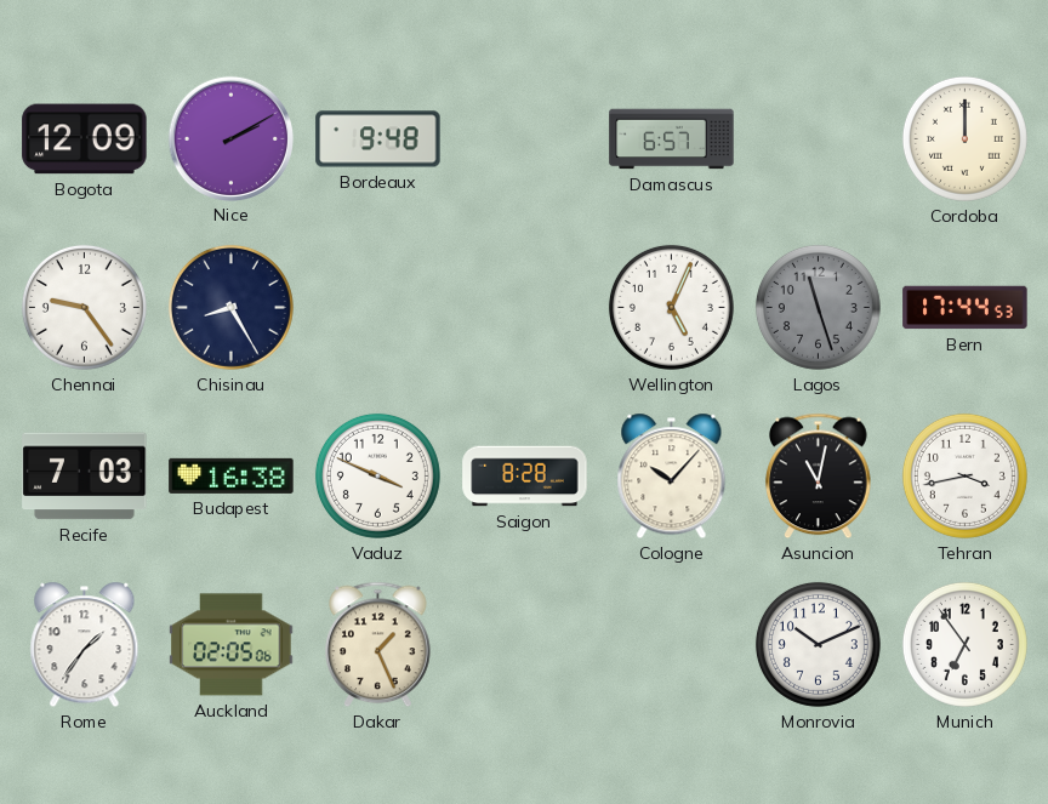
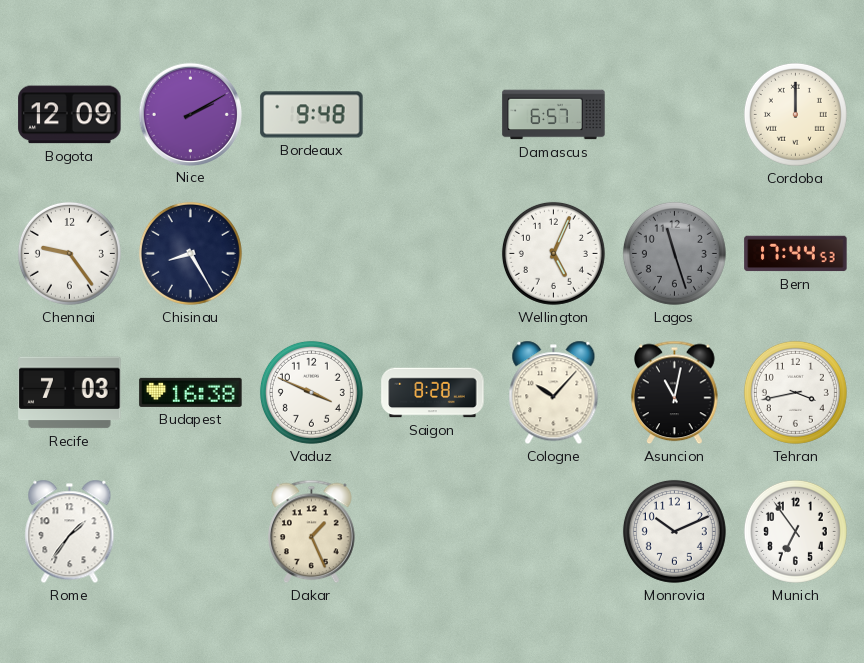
Auckland: 02:05 -> none (232, 645)
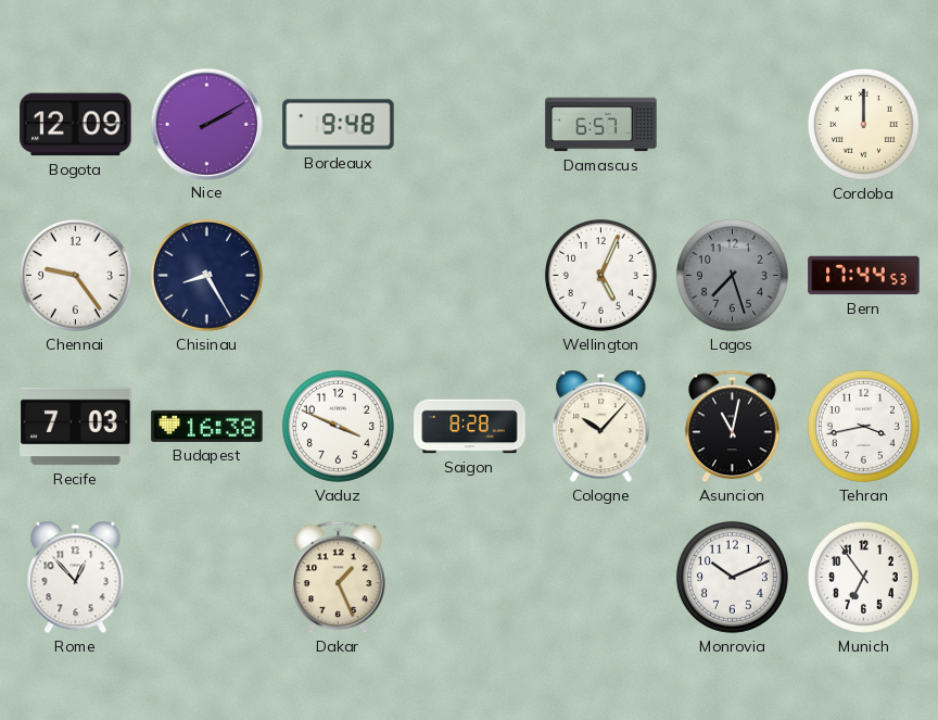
Lagos: 11:27 -> 7:27 (732, 275)
Rome: 1:36 -> 12:53 (76, 578)
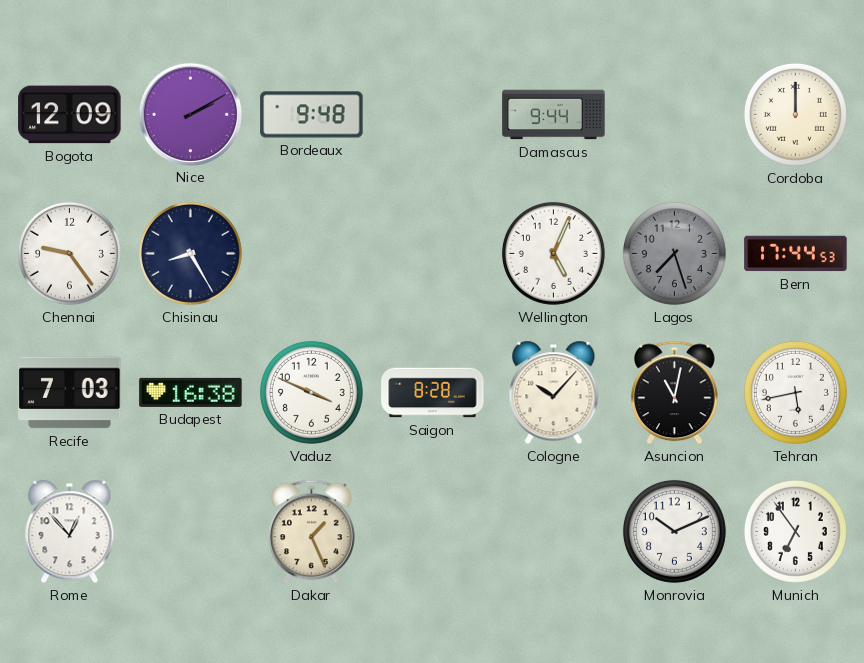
Damascus: 6:57 -> 9:44 (554, 115)
Tehran: 3:43 -> 5:43 (795, 392)
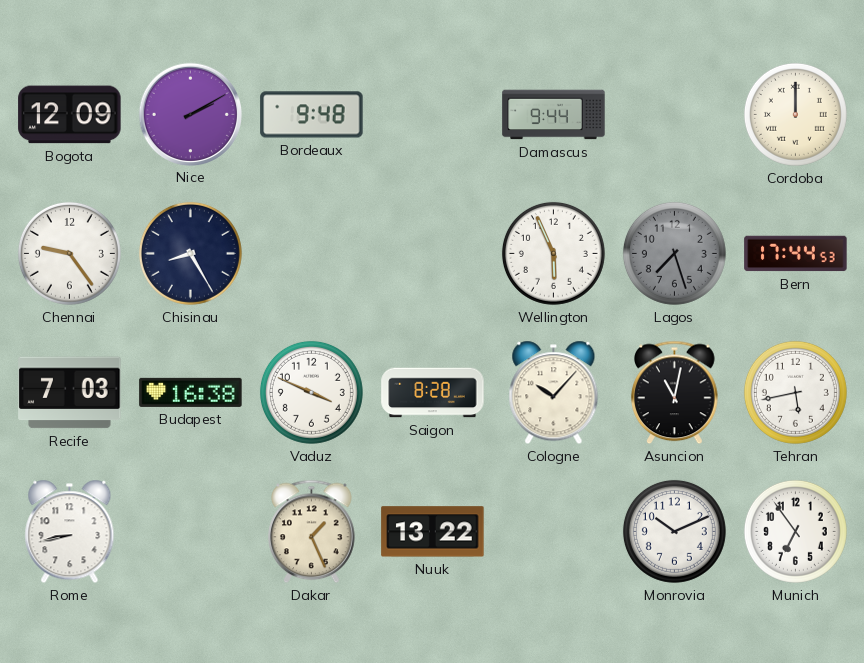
Wellington: 5:04 -> 5:56 (553, 253)
Rome: 12:53 -> 8:43 (70, 532)
Nuuk: none -> 13:22 (433, 532)
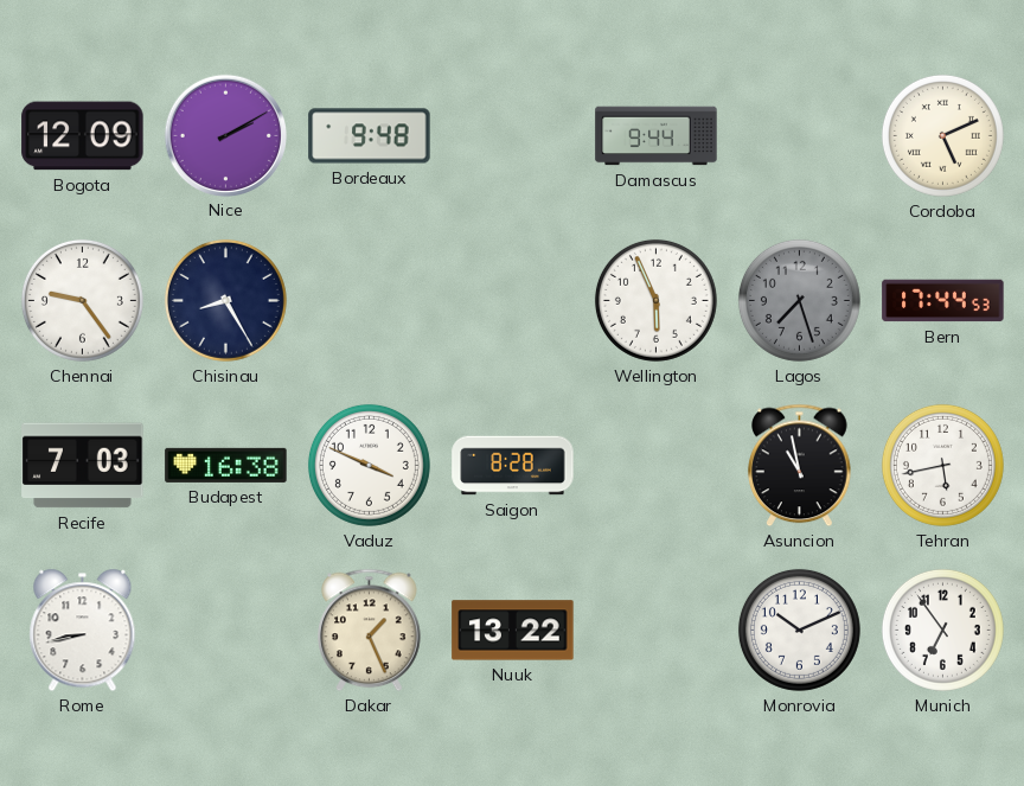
Cordoba: 12:00 -> 5:11 (942, 135)
Cologne: 10:07 -> none (554, 393)
Asuncion: 11:02 -> 10:58 (800, 466)
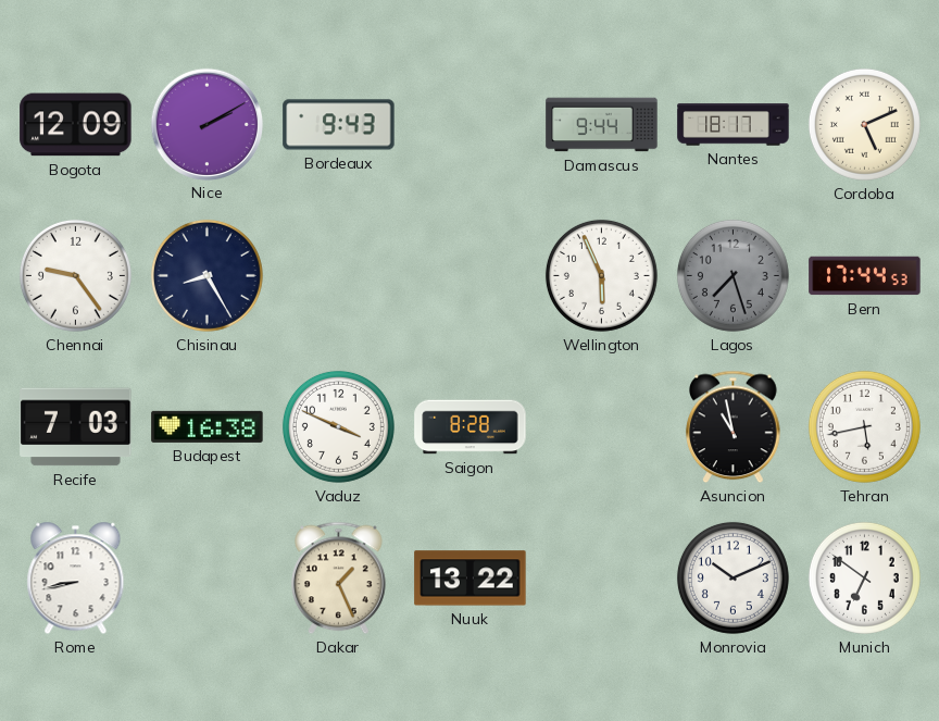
Bordeaux: 9:48 -> 9:43 (339, 125)
Nantes: none -> 18:17 (734, 125)
Munich: 6:54 -> 6:51 (864, 577)
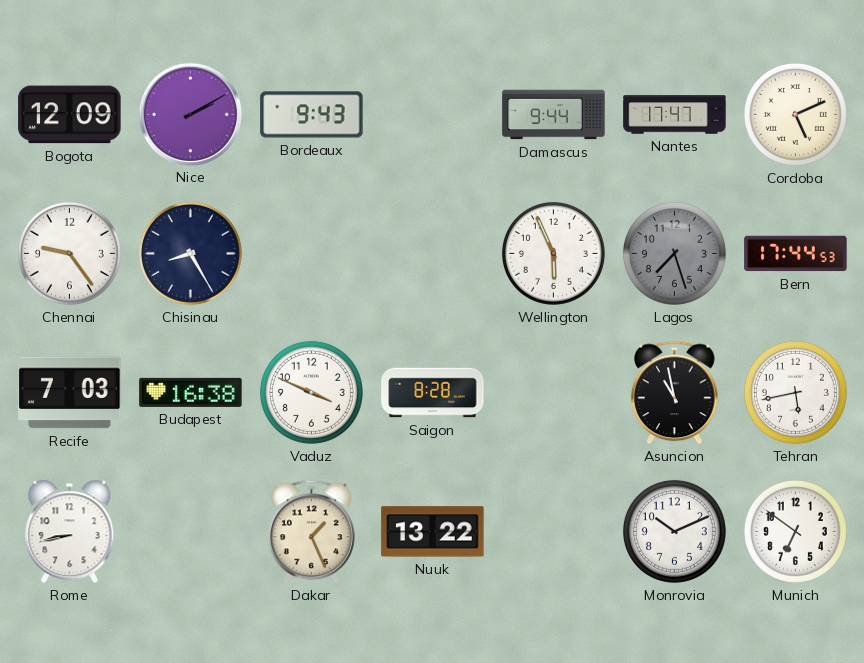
Nantes: 18:17 -> 17:47 (675, 115)
